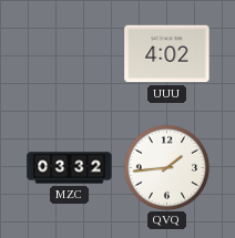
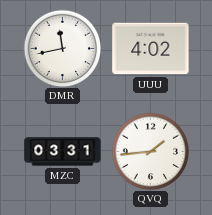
DMR: none -> 11:43 (62, 48)
MZC: 03:32 -> 03:31 (63, 152)
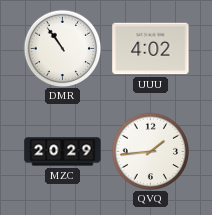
DMR: 11:43 -> 10:54 (62, 48)
MZC: 03:31 -> 20:29 (63, 152)
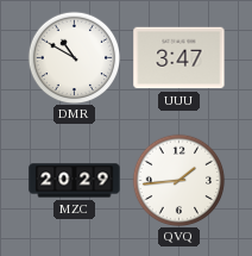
DMR: 10:54 -> 10:50 (74, 57)
UUU: 4:02 -> 3:47 (179, 58)
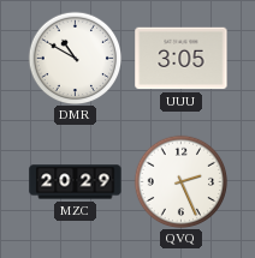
UUU: 3:47 -> 3:05 (182, 59)
QVQ: 1:44 -> 2:26 (180, 181)
